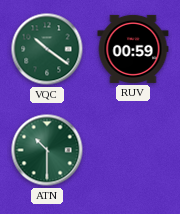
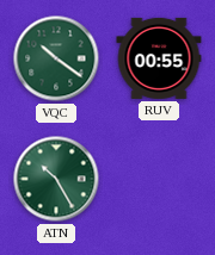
RUV: 00:59 -> 00:55 (159, 58)
ATN: 10:30 -> 10:25 (56, 179)
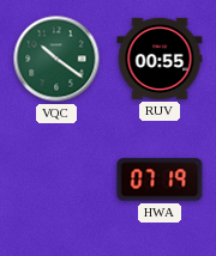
ATN: 10:25 -> none (56, 179)
HWA: none -> 07:19 (160, 179)
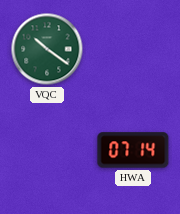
RUV: 00:55 -> none (160, 59)
HWA: 07:19 -> 07:14 (133, 150)
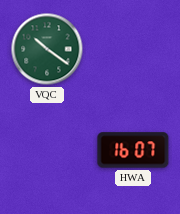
HWA: 07:14 -> 16:07 (133, 150)
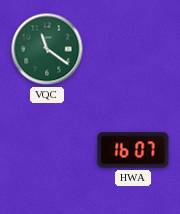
VQC: 10:21 -> 11:21 (47, 49)
